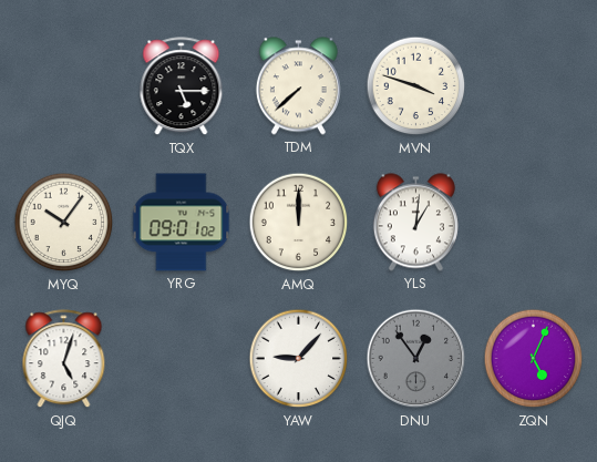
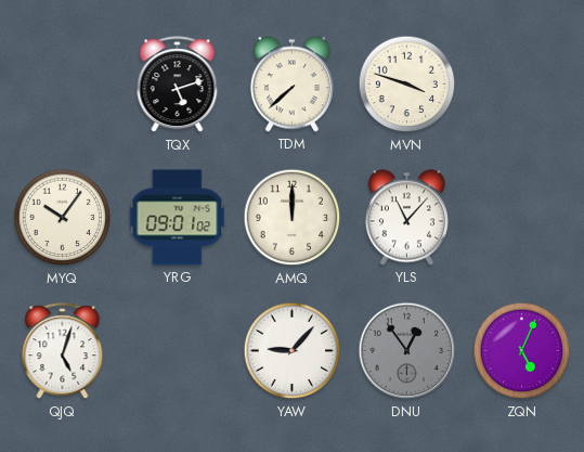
TQX: 5:15 -> 5:12 (178, 85)
YLS: 1:01 -> 11:07 (406, 218)
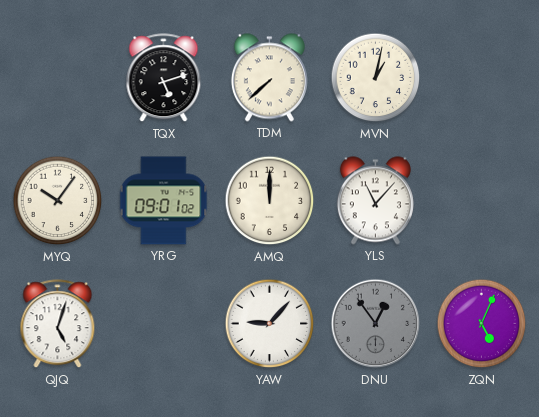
MVN: 3:48 -> 1:02 (376, 78)
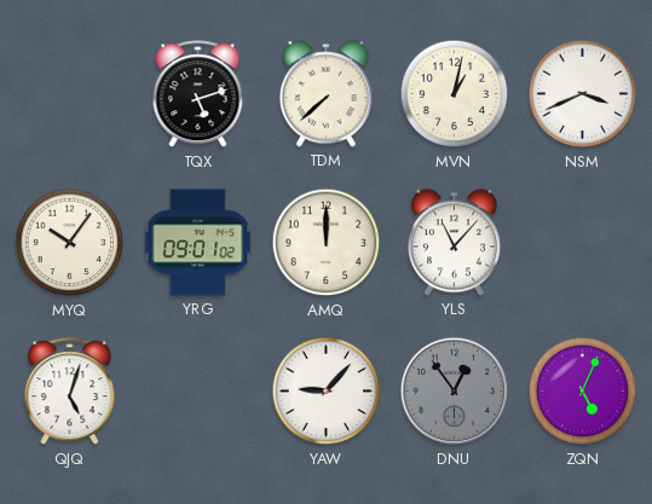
NSM: none -> 3:41 (583, 94)
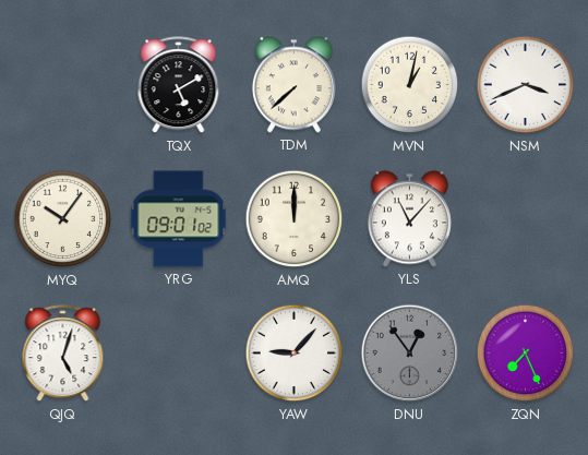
TQX: 5:12 -> 5:10 (179, 85)
ZQN: 5:04 -> 7:26 (526, 354)
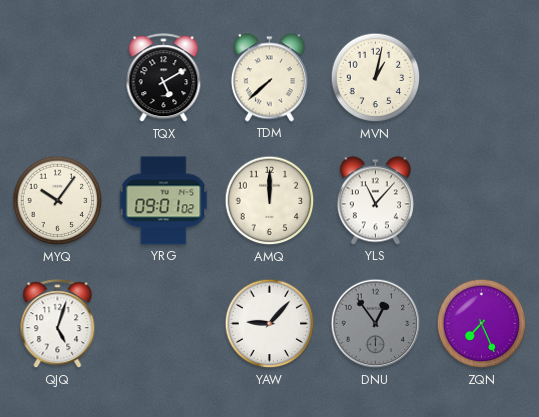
NSM: 3:41 -> none (526, 85)
